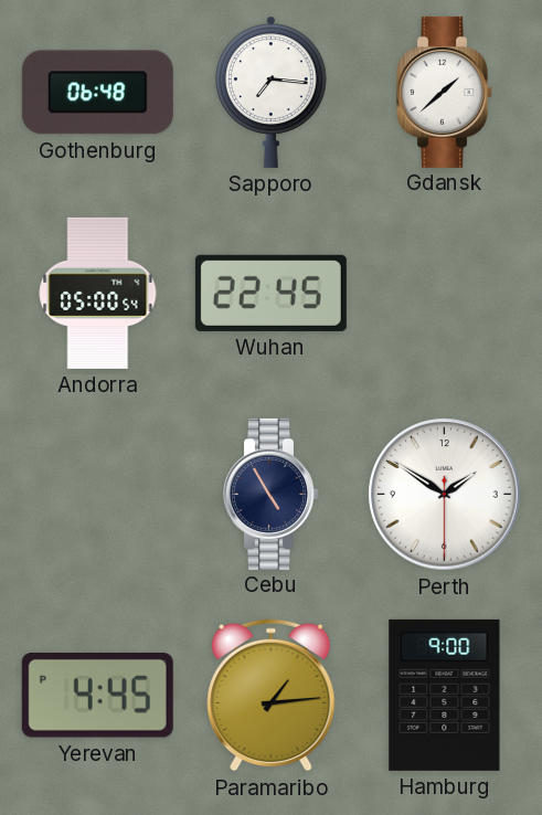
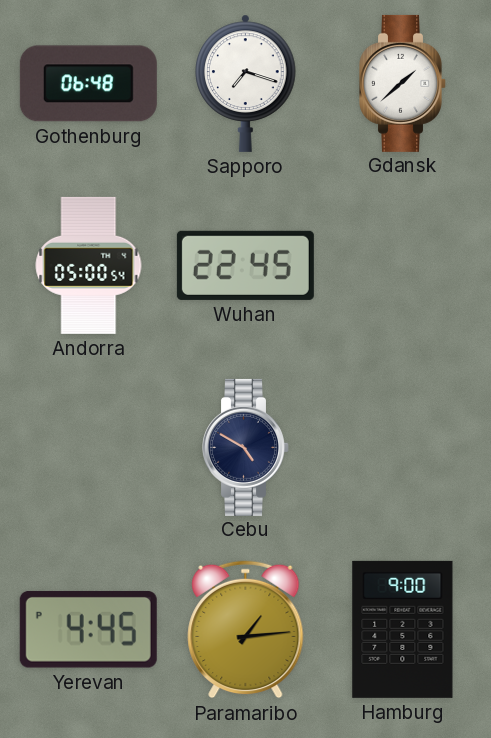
Sapporo: 7:16 -> 7:18 (246, 83)
Cebu: 4:55 -> 4:50 (246, 447)
Perth: 1:50 -> none (445, 495)
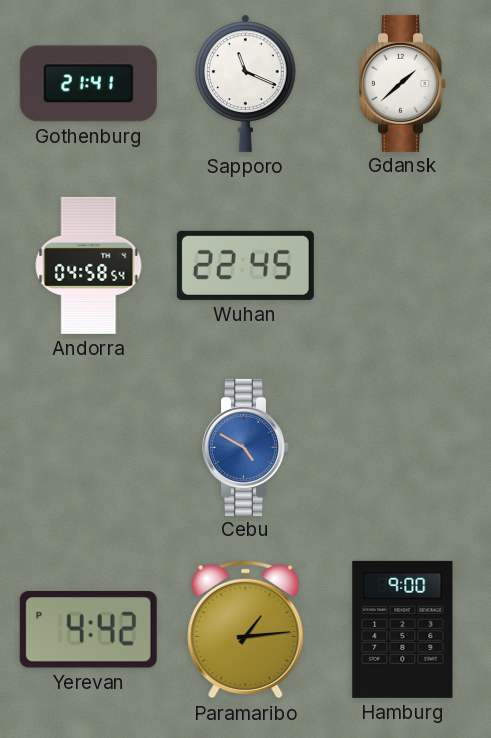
Gothenburg: 06:48 -> 21:41 (88, 84)
Sapporo: 7:18 -> 11:19 (246, 83)
Andorra: 05:00 -> 04:58 (89, 265)
Cebu dial: navy -> blue (246, 447)
Yerevan: 4:45 -> 4:42 (88, 629)
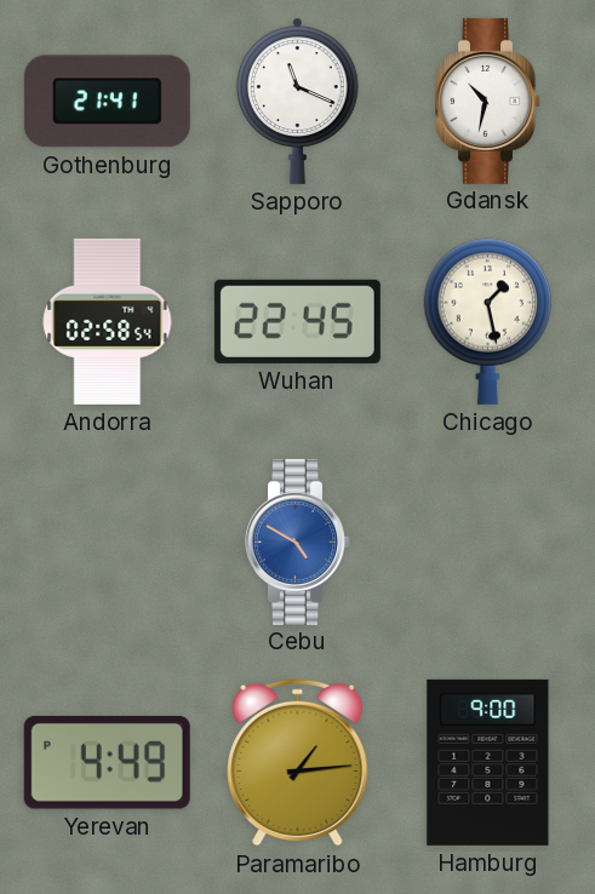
Gdansk: 1:38 -> 10:32 (488, 101)
Andorra: 04:58 -> 02:58 (108, 321)
Chicago: none -> 1:28 (488, 321)
Yerevan: 4:42 -> 4:49 (107, 762)
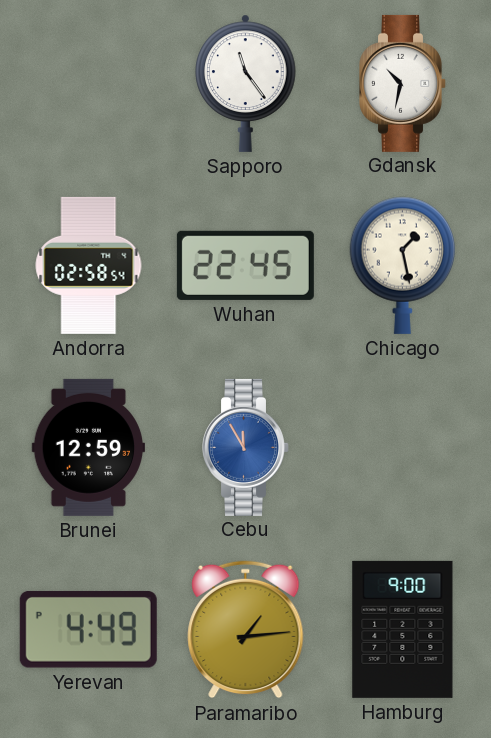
Gothenburg: 21:41 -> none (107, 102)
Sapporo: 11:19 -> 11:24 (246, 83)
Brunei: none -> 12:59 (88, 447)
Cebu: 4:50 -> 11:55 (246, 447)
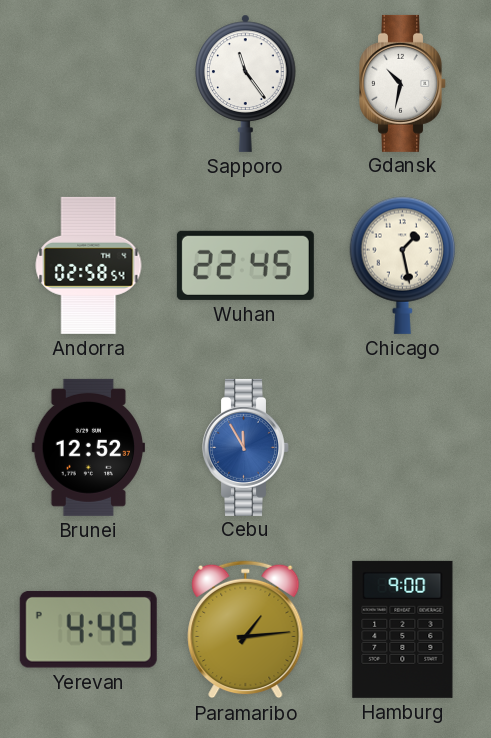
Brunei: 12:59 -> 12:52 (88, 447)
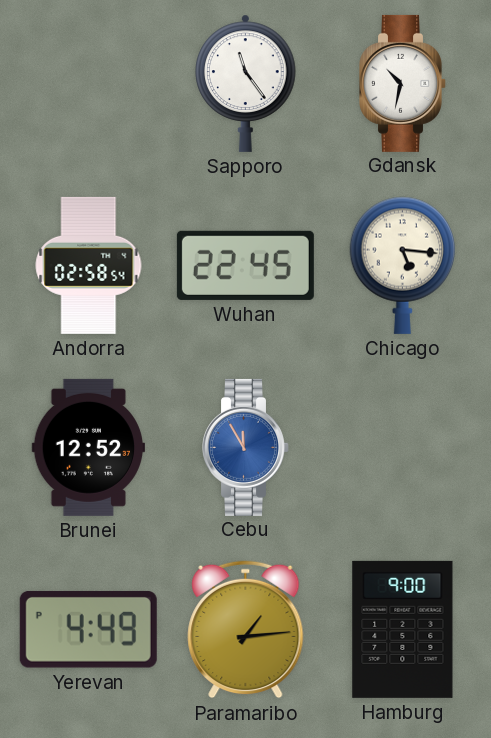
Chicago: 1:28 -> 5:16 (403, 265)
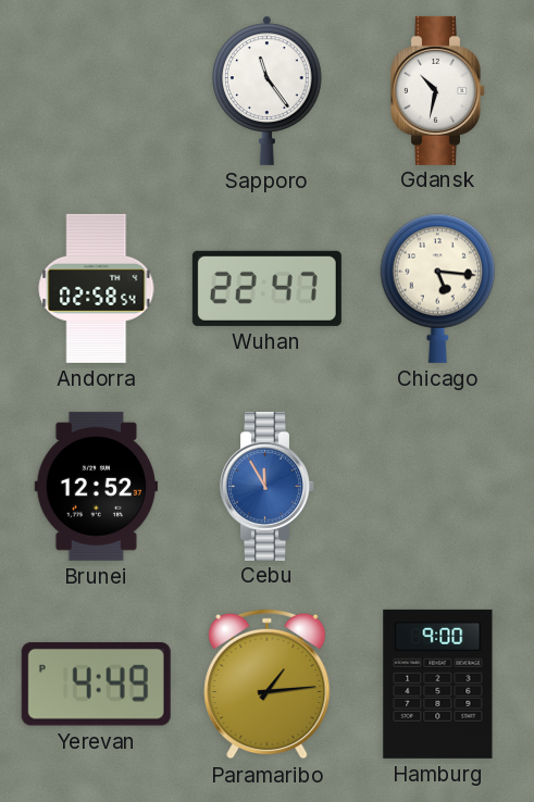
Wuhan: 22:45 -> 22:47 (266, 288)
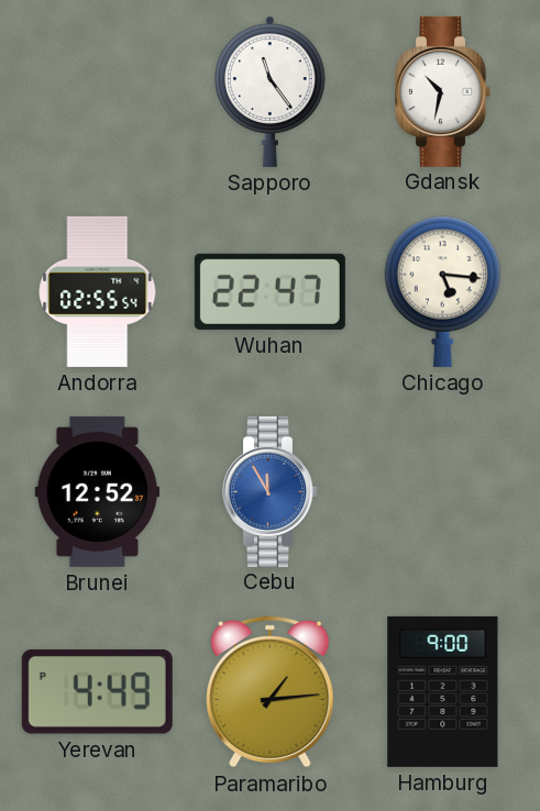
Andorra: 02:58 -> 02:55 (98, 291)
